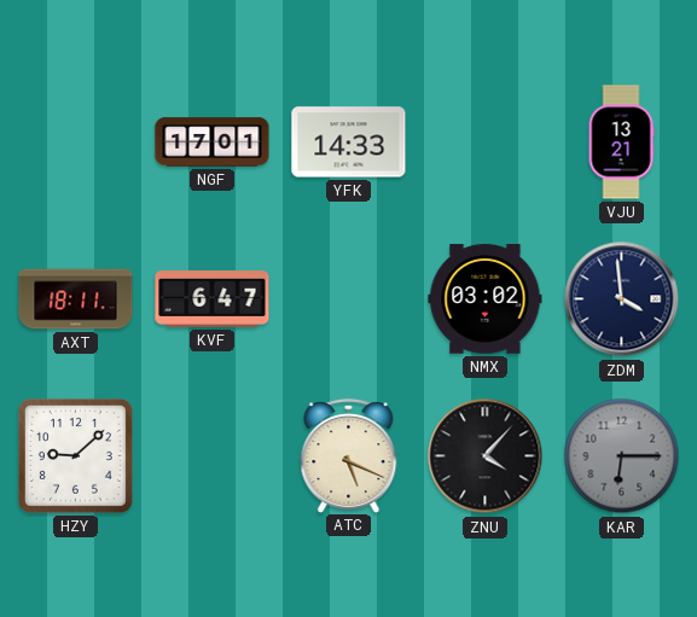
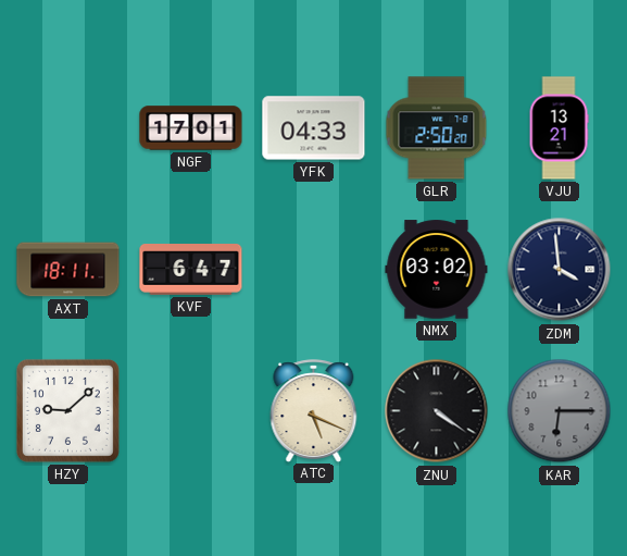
YFK: 14:33 -> 04:33 (314, 128)
GLR: none -> 2:50 (437, 128)
ZNU: 4:07 -> 4:21 (437, 411)
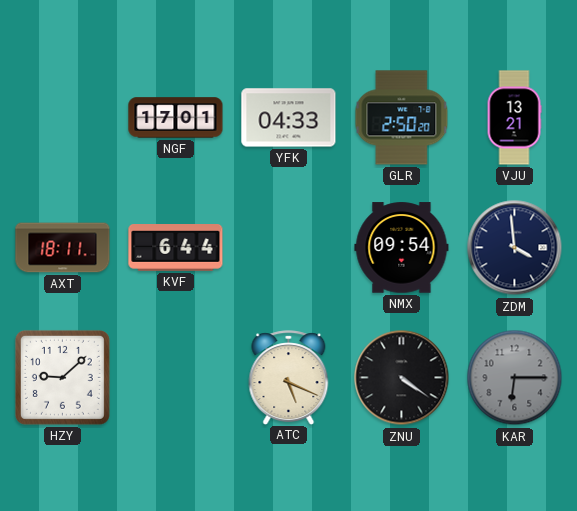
KVF: 6:47 -> 6:44 (176, 248)
NMX: 03:02 -> 09:54 (402, 248)
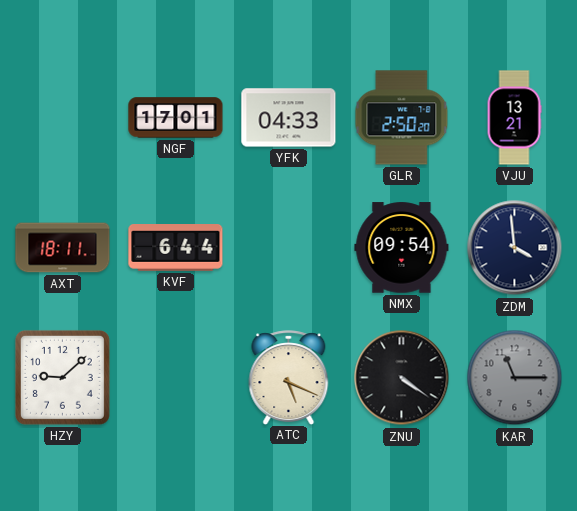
KAR: 6:15 -> 11:15 (515, 378)
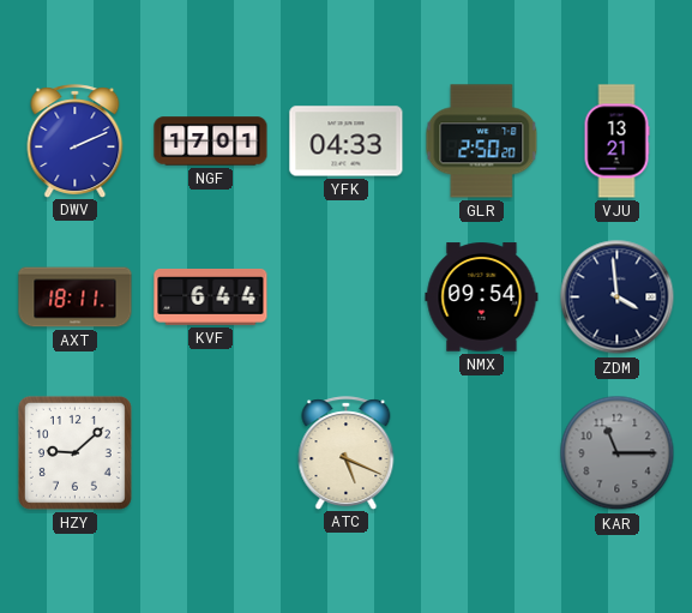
DWV: none -> 2:11 (76, 140)
ZNU: 4:21 -> none (402, 378)
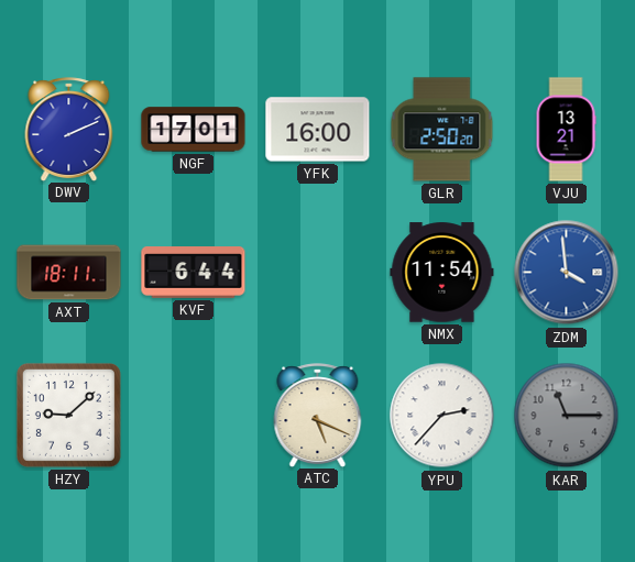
YFK: 04:33 -> 16:00 (318, 130)
NMX: 09:54 -> 11:54 (442, 273)
ZDM dial: navy -> blue (567, 273)
YPU: none -> 2:37 (442, 416)
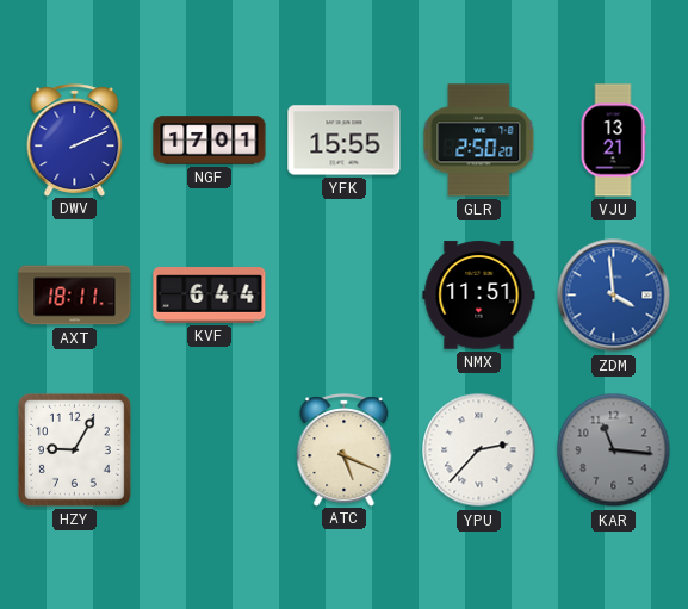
YFK: 16:00 -> 15:55 (345, 141)
NMX: 11:54 -> 11:51 (479, 296)
HZY: 9:08 -> 9:05 (74, 449)
KAR: 11:15 -> 11:16 (614, 450)
